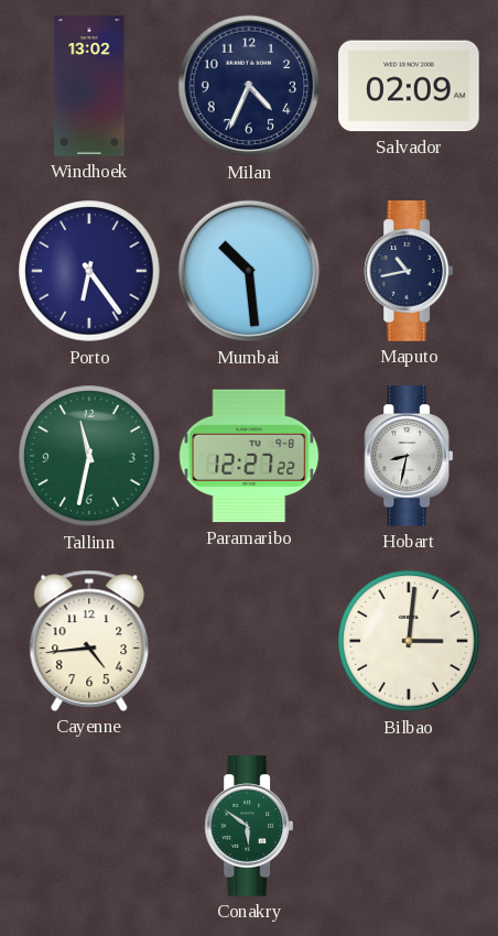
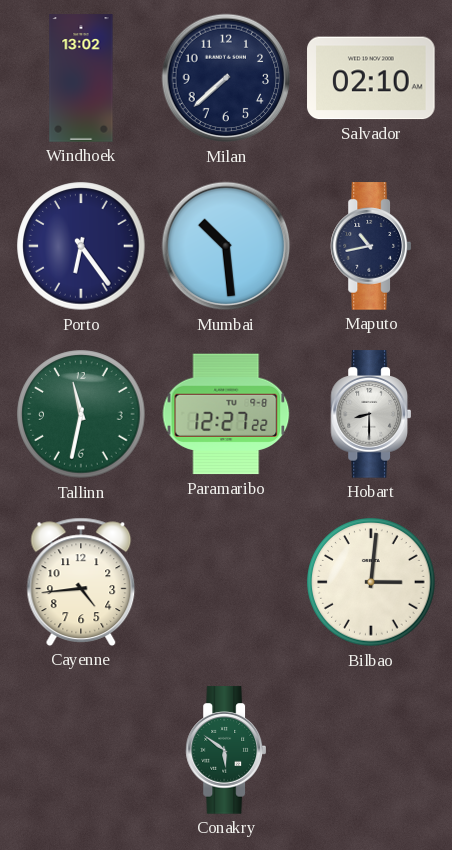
Milan: 4:34 -> 7:38 (226, 78)
Salvador: 02:09 -> 02:10 (371, 78)
Hobart: 8:32 -> 8:30 (370, 414)
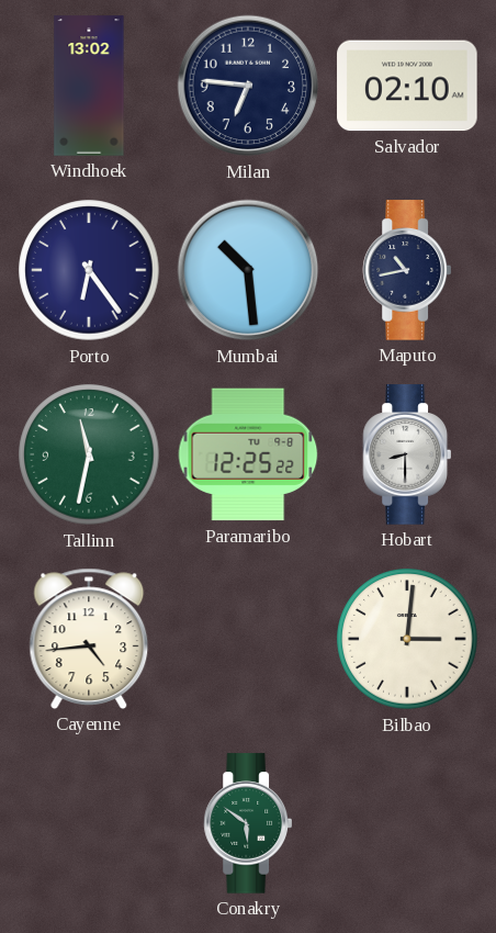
Milan: 7:38 -> 6:46 (248, 86)
Paramaribo: 12:27 -> 12:25 (248, 454)
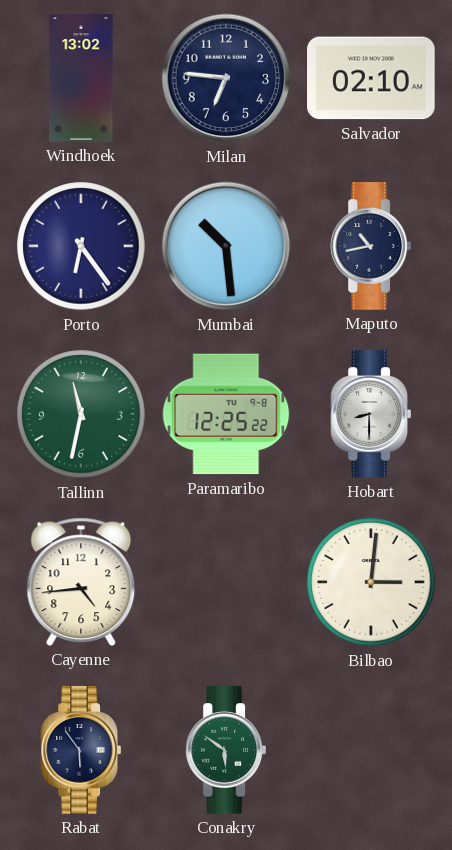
Rabat: none -> 5:54 (80, 750)
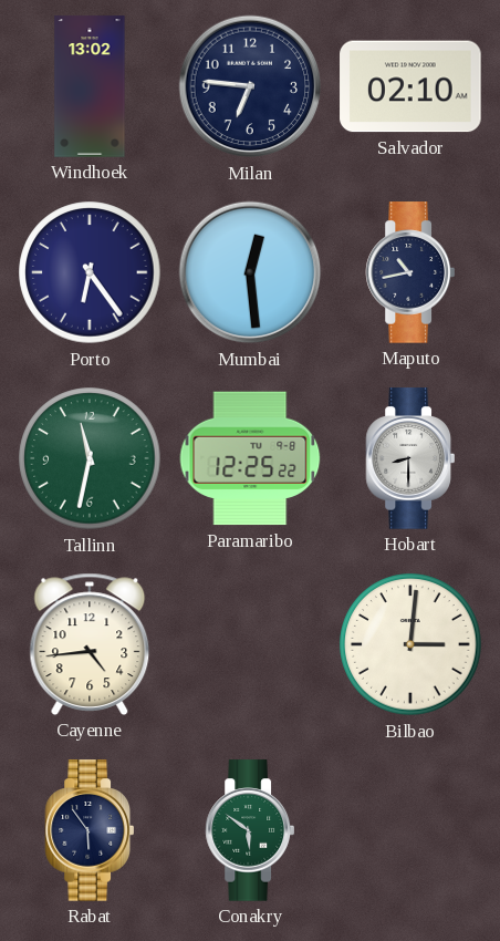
Mumbai: 10:29 -> 12:29 (250, 272)
